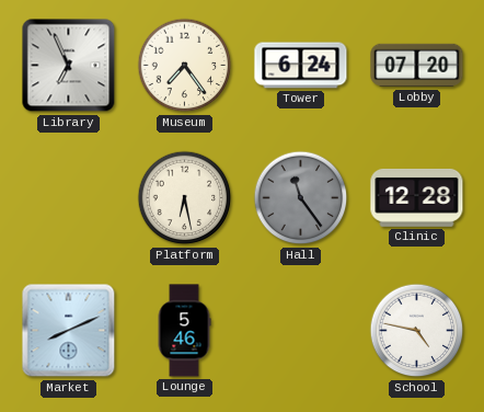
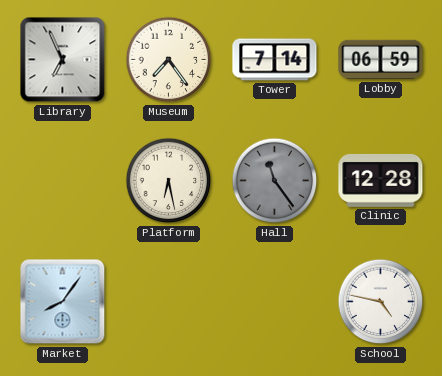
Tower: 6:24 -> 7:14 (275, 60)
Lobby: 07:20 -> 06:59 (381, 60)
Market: 8:11 -> 8:06 (63, 302)
Lounge: 5:46 -> none (184, 331)
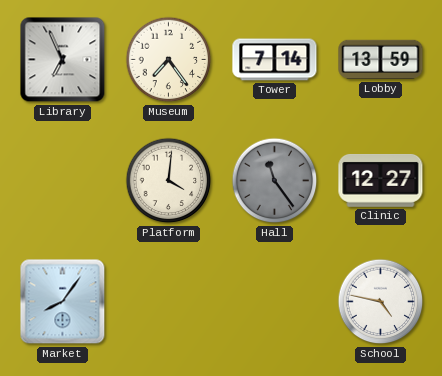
Lobby: 06:59 -> 13:59 (381, 60)
Platform: 6:28 -> 4:01 (169, 181)
Clinic: 12:28 -> 12:27 (381, 180)
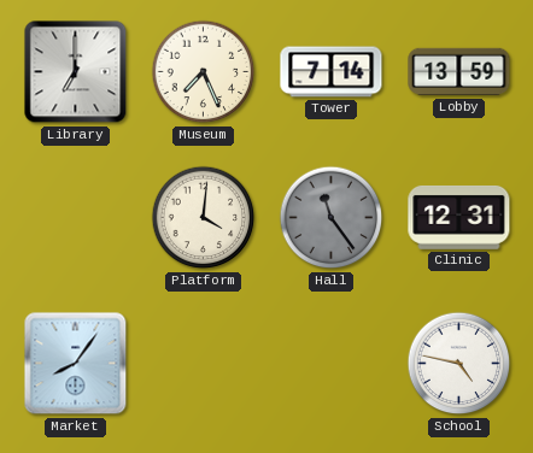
Library: 6:56 -> 7:00 (76, 72)
Museum: 7:24 -> 7:26 (204, 72)
Clinic: 12:27 -> 12:31 (459, 217)
